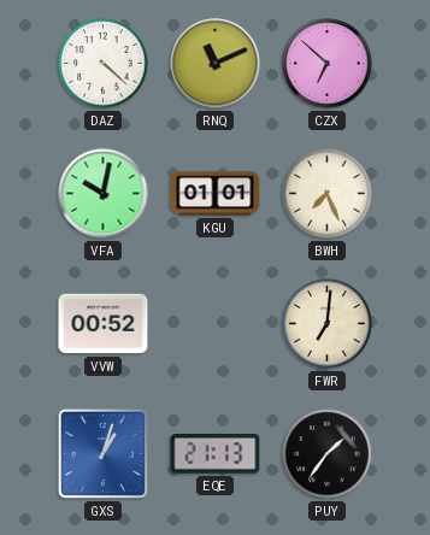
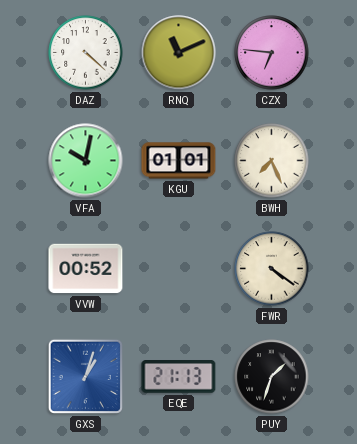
CZX: 6:52 -> 6:46 (272, 53)
FWR: 7:01 -> 4:21 (272, 269)
PUY: 1:36 -> 1:33 (272, 377)
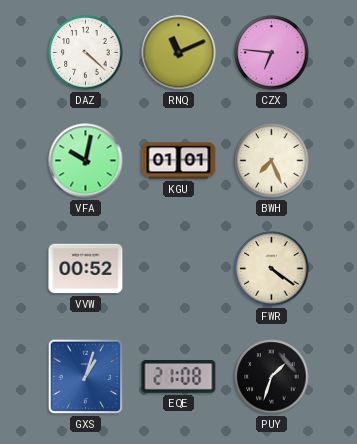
EQE: 21:13 -> 21:08 (179, 377)
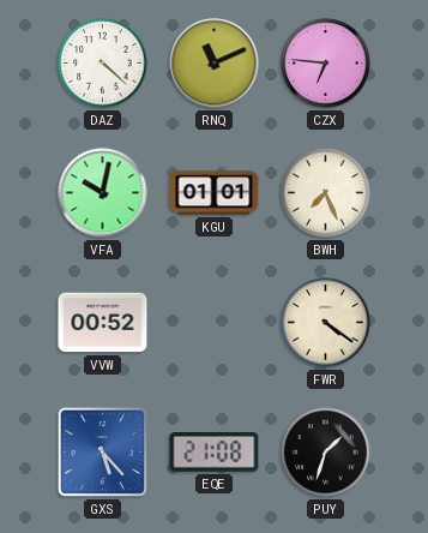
GXS: 1:03 -> 5:23 (102, 451)
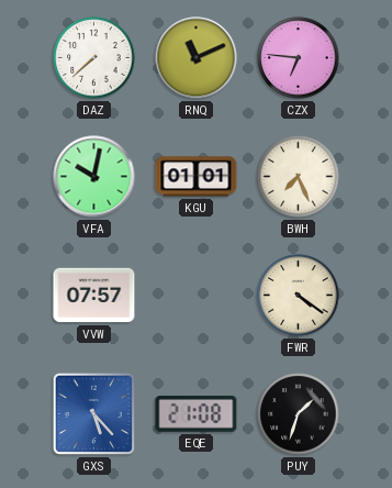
DAZ: 4:22 -> 7:38 (94, 58)
VVW: 00:52 -> 07:57 (94, 296)
